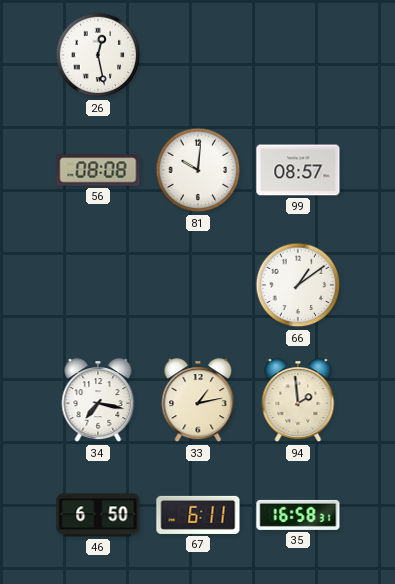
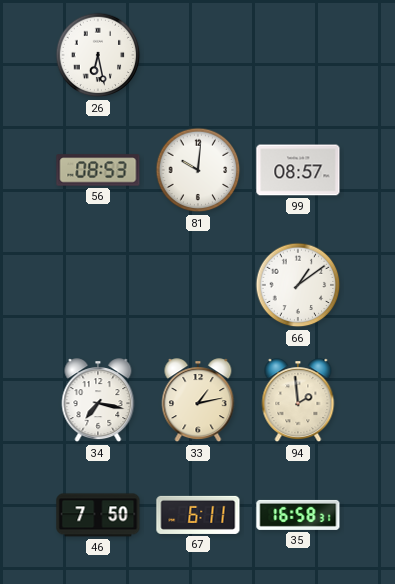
26: 12:28 -> 6:28 (98, 55)
56: 08:08 -> 08:53 (98, 170)
46: 6:50 -> 7:50 (98, 515)
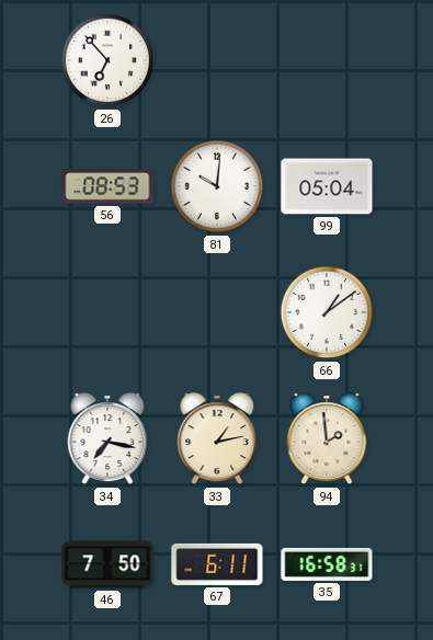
26: 6:28 -> 6:53 (107, 60)
99: 08:57 -> 05:04 (327, 186)
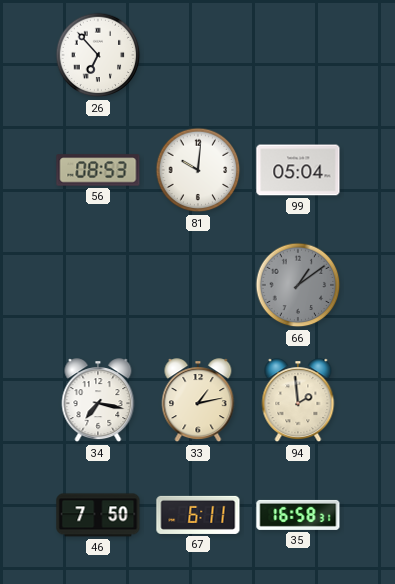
66 dial: white -> grey (298, 285)
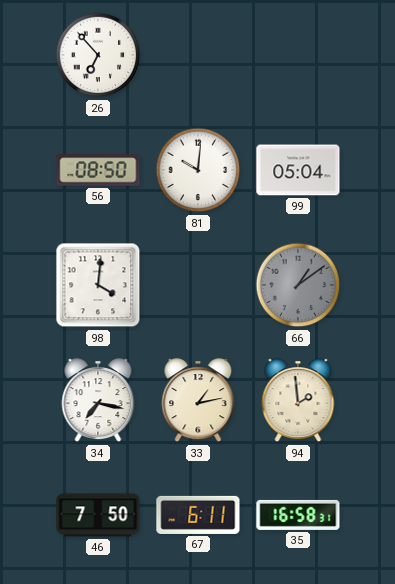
56: 08:53 -> 08:50 (98, 170)
98: none -> 4:01 (98, 285)
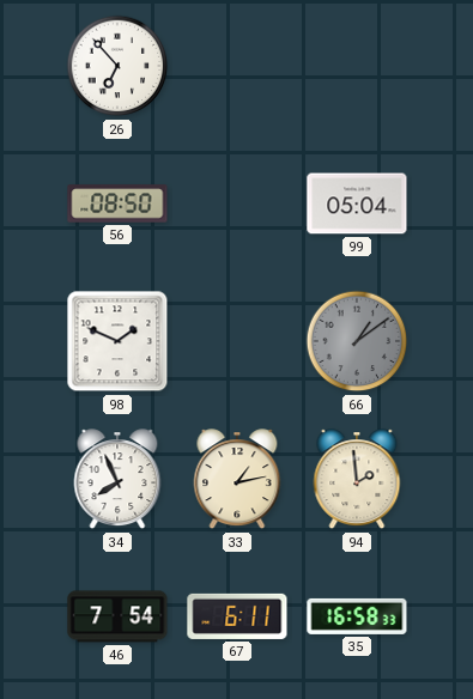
81: 10:01 -> none (198, 170)
98: 4:01 -> 1:49 (117, 341)
34: 7:17 -> 7:56 (117, 480)
46: 7:50 -> 7:54 (117, 616)
35: 16:58:31 -> 16:58:33 (357, 616)
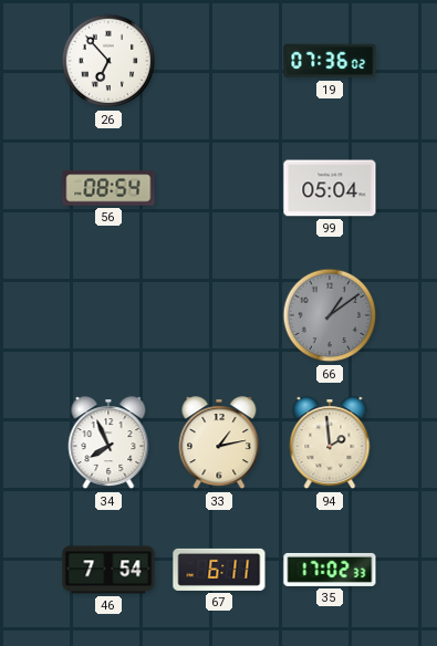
19: none -> 07:36 (330, 61)
56: 08:50 -> 08:54 (108, 188)
98: 1:49 -> none (117, 341)
35: 16:58 -> 17:02 (330, 570)
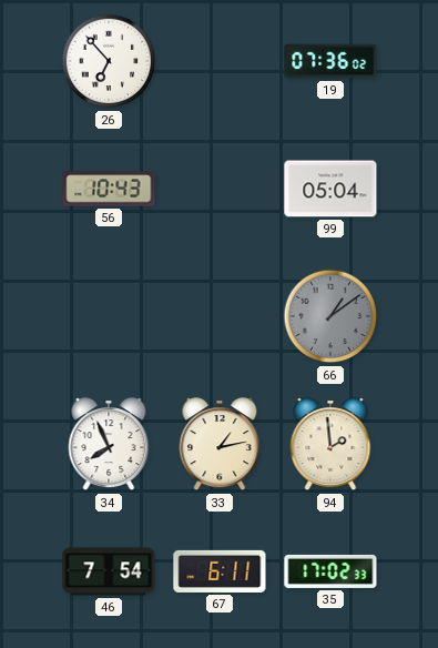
56: 08:54 -> 10:43 (109, 189)
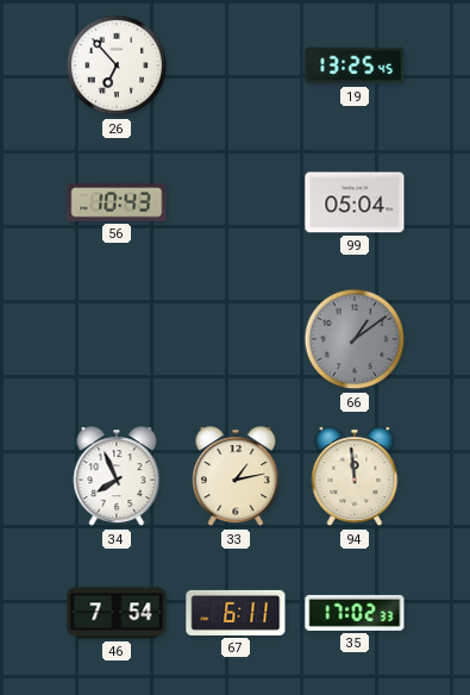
19: 07:36 -> 13:25 (355, 65)
94: 1:59 -> 11:59 (355, 477)
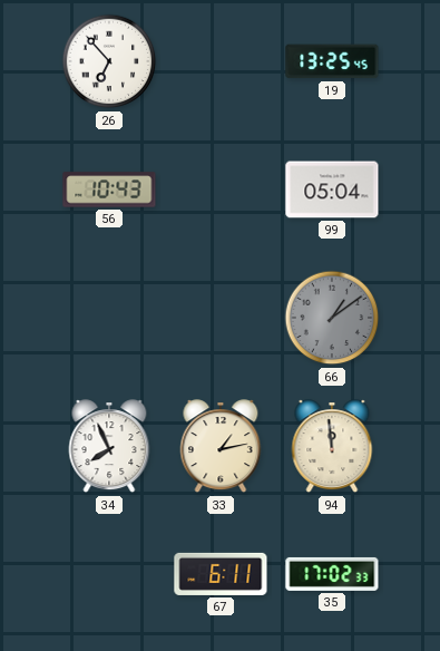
46: 7:54 -> none (117, 613)
